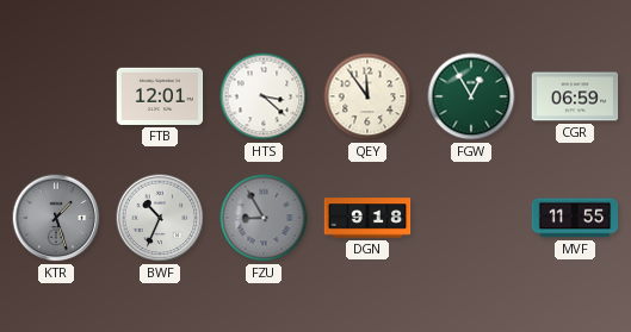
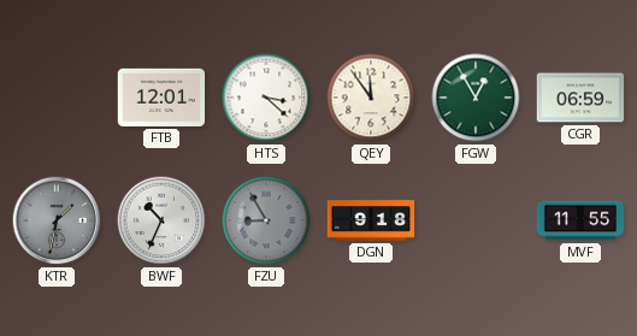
KTR: 1:27 -> 1:32 (57, 220)
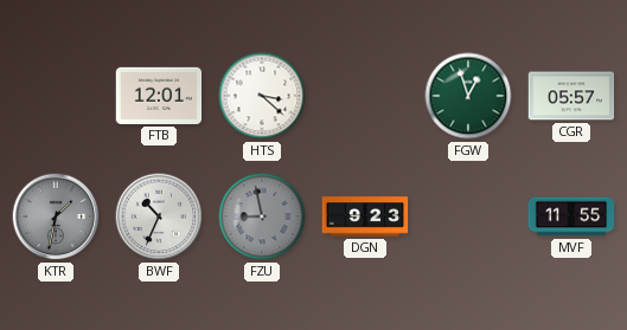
QEY: 11:54 -> none (371, 98)
FGW: 12:55 -> 12:57 (468, 96)
CGR: 06:59 -> 05:57 (571, 96)
FZU: 8:55 -> 8:58 (262, 216)
DGN: 9:18 -> 9:23 (365, 216)
